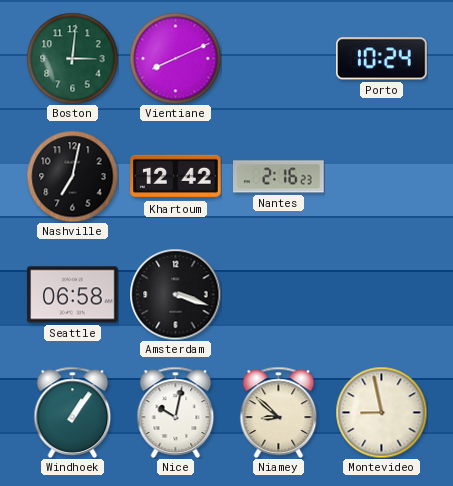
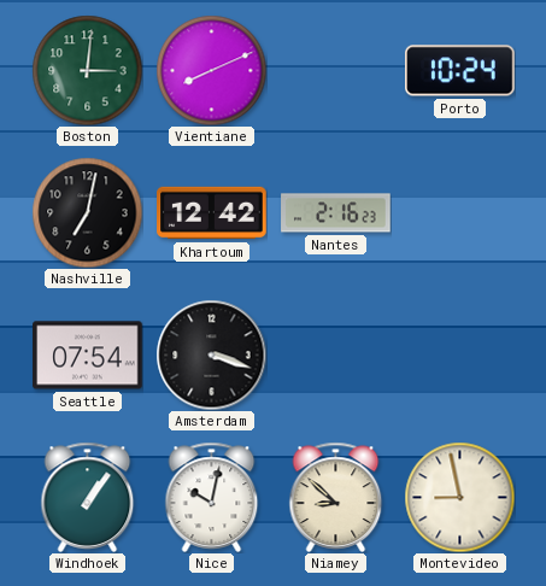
Seattle: 06:58 -> 07:54 (88, 356)
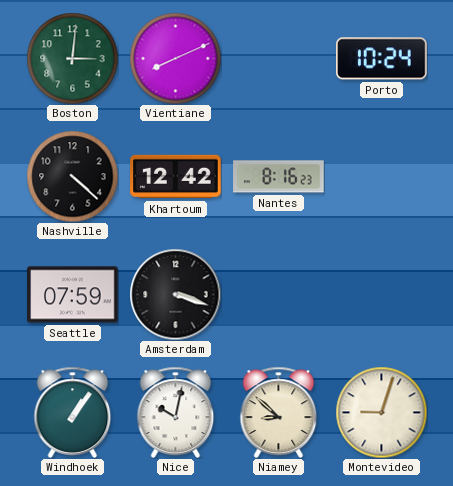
Nashville: 7:02 -> 4:22 (72, 176)
Nantes: 2:16 -> 8:16 (279, 177)
Seattle: 07:54 -> 07:59 (73, 295)
Montevideo: 8:58 -> 9:03 (381, 412)
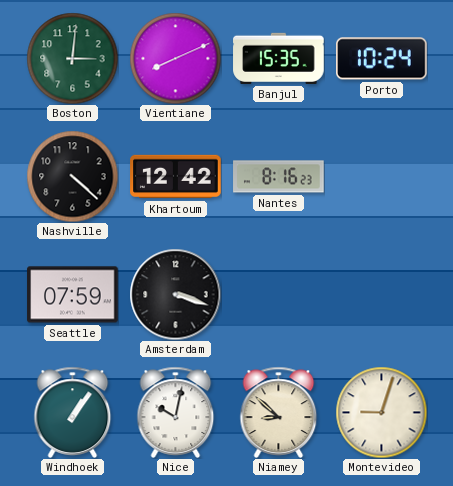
Banjul: none -> 15:35 (279, 58)
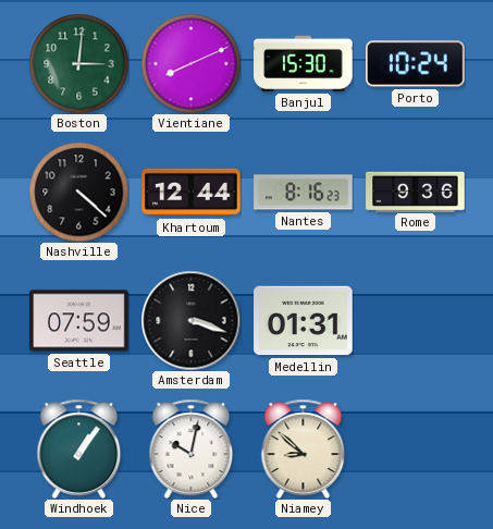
Banjul: 15:35 -> 15:30 (304, 63)
Khartoum: 12:42 -> 12:44 (192, 193)
Rome: none -> 9:36 (416, 192)
Medellin: none -> 01:31 (304, 321)
Montevideo: 9:03 -> none (381, 412)
